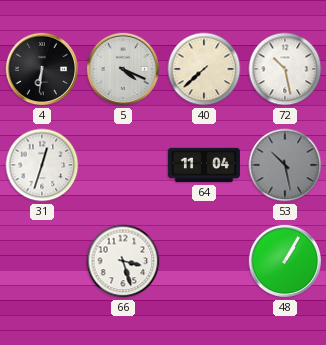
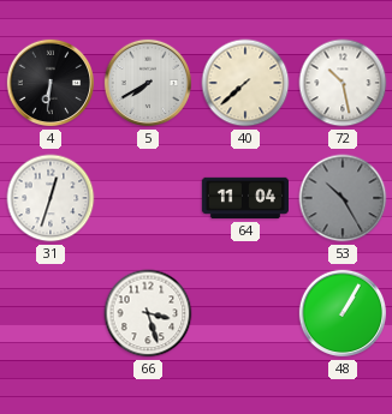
5: 4:19 -> 7:40 (148, 83)
53: 10:28 -> 10:25 (343, 198)
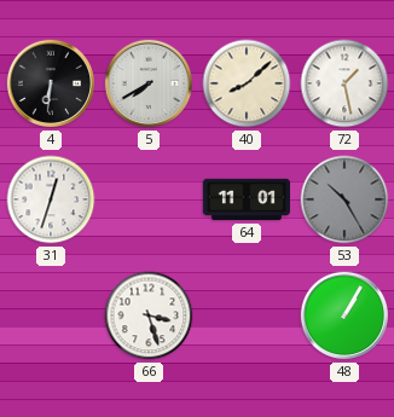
40: 7:38 -> 8:08 (247, 83)
72: 10:28 -> 1:28 (344, 83)
64: 11:04 -> 11:01 (247, 199)
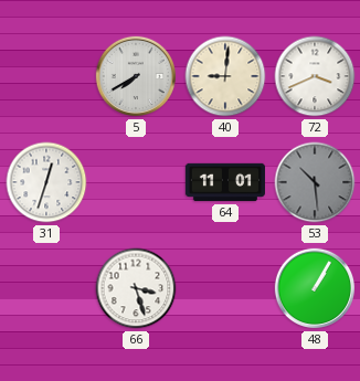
4: 6:31 -> none (51, 83)
40: 8:08 -> 9:01 (225, 76)
72: 1:28 -> 3:41 (315, 76)
53: 10:25 -> 10:29 (315, 182)
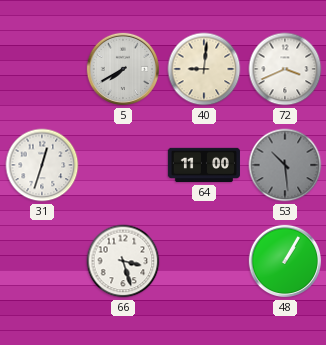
64: 11:01 -> 11:00 (204, 165)
